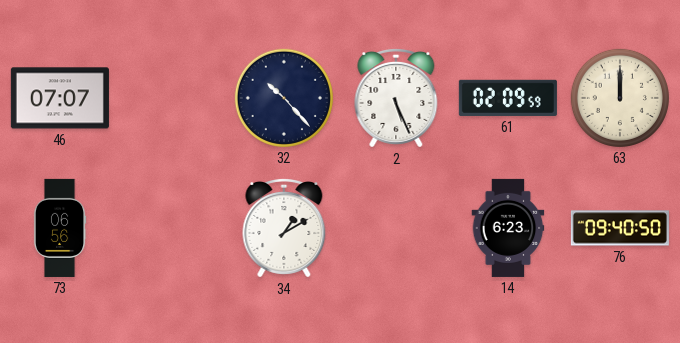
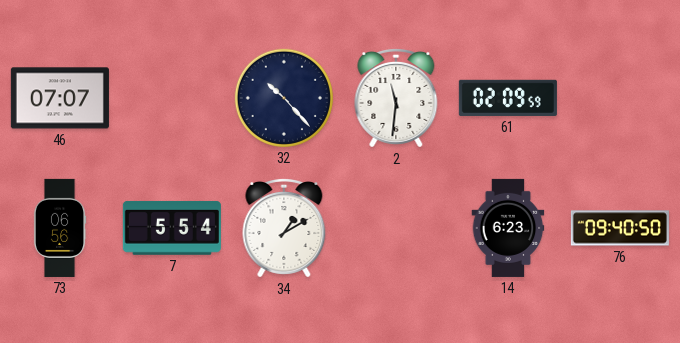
2: 5:26 -> 11:31 (396, 98)
63: 12:00 -> none (620, 98)
7: none -> 5:54 (172, 228)
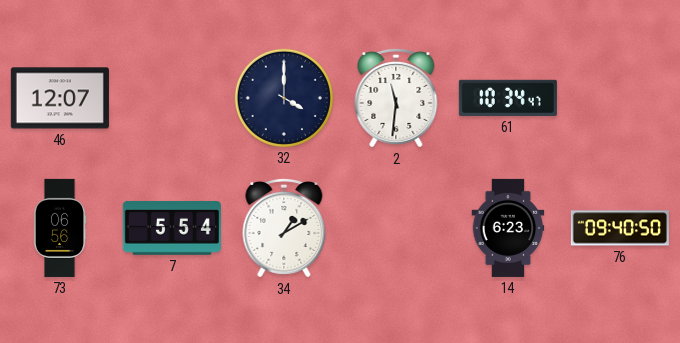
46: 07:07 -> 12:07 (60, 98)
32: 10:23 -> 4:00 (284, 98)
61: 02:09 -> 10:34 (508, 98)
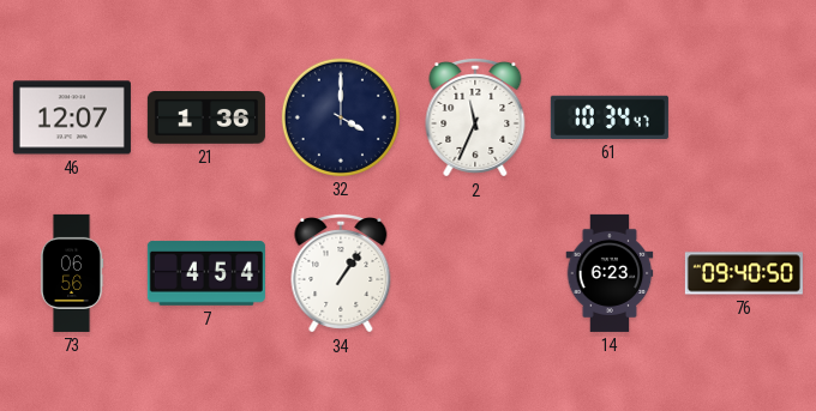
21: none -> 1:36 (206, 119)
2: 11:31 -> 11:34 (475, 117)
7: 5:54 -> 4:54 (206, 273)
34: 1:10 -> 1:06 (341, 273)
